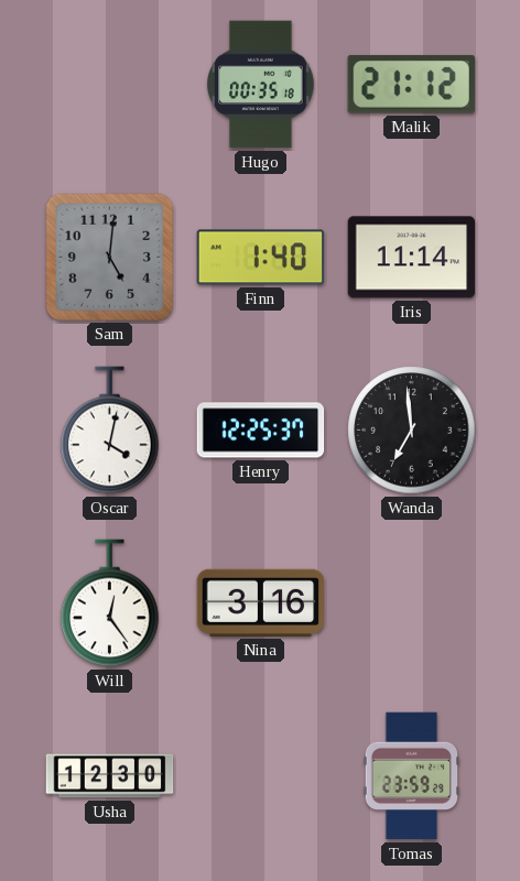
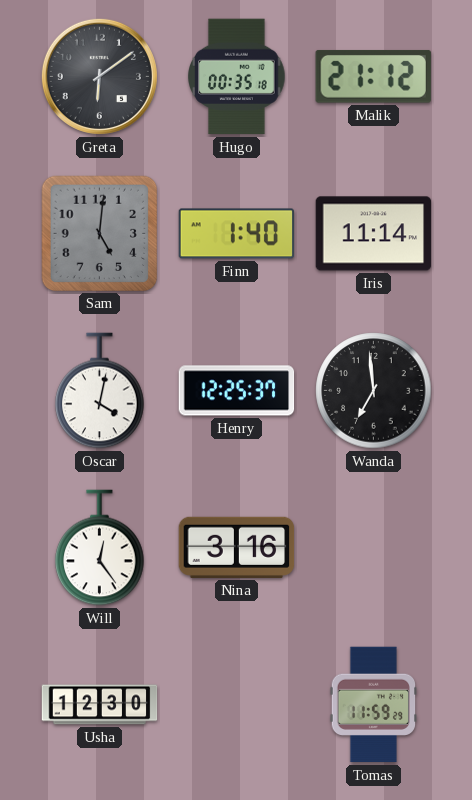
Greta: none -> 6:09 (99, 76)
Tomas: 23:59 -> 11:59 (373, 705)
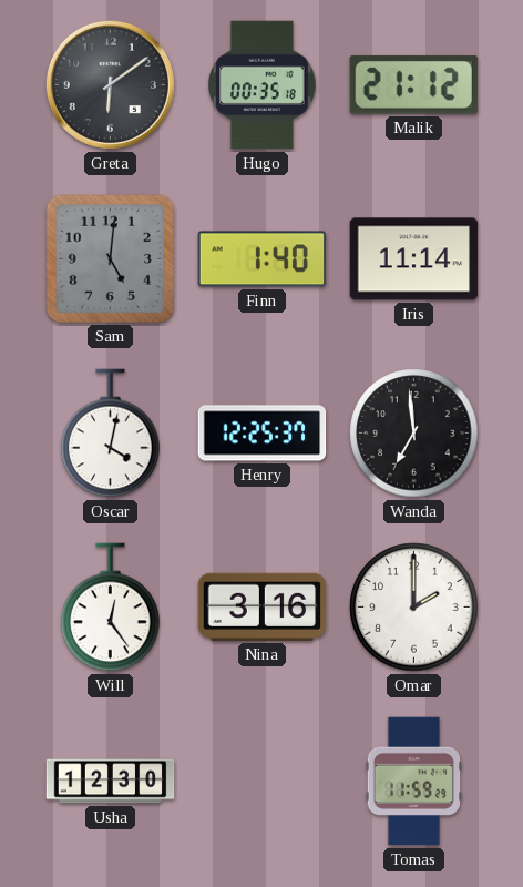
Omar: none -> 2:00 (414, 608)
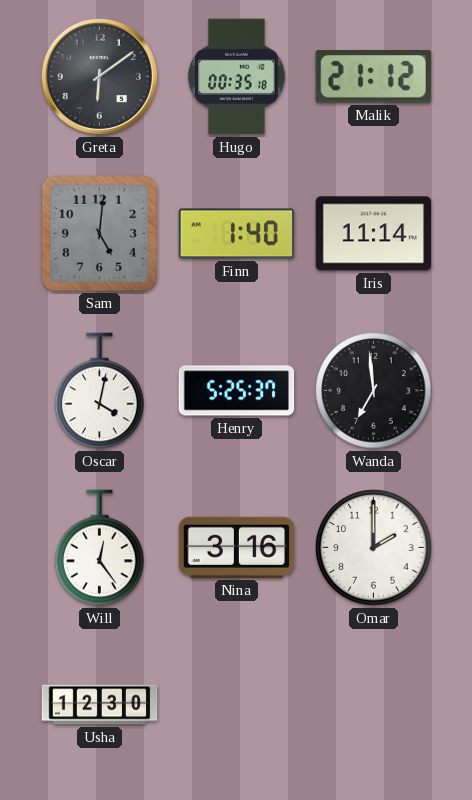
Henry: 12:25 -> 5:25 (237, 391)
Tomas: 11:59 -> none (413, 782)
